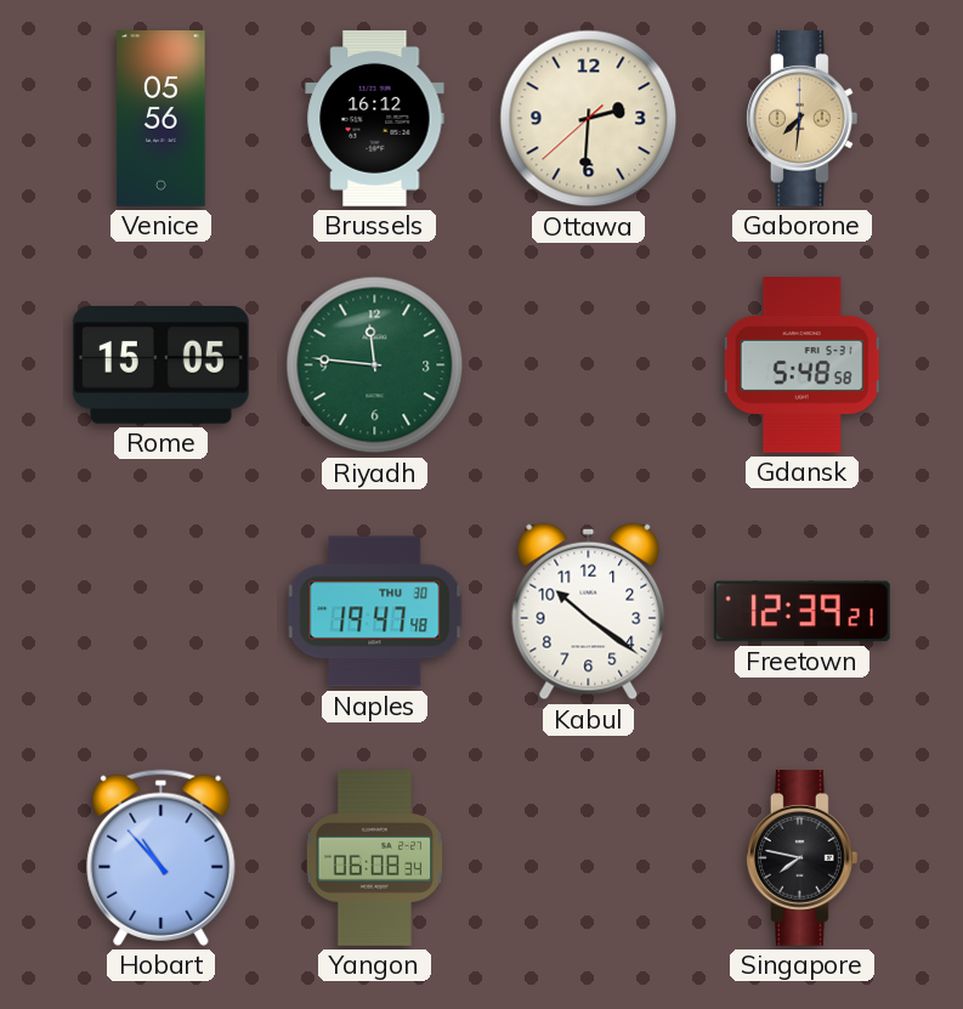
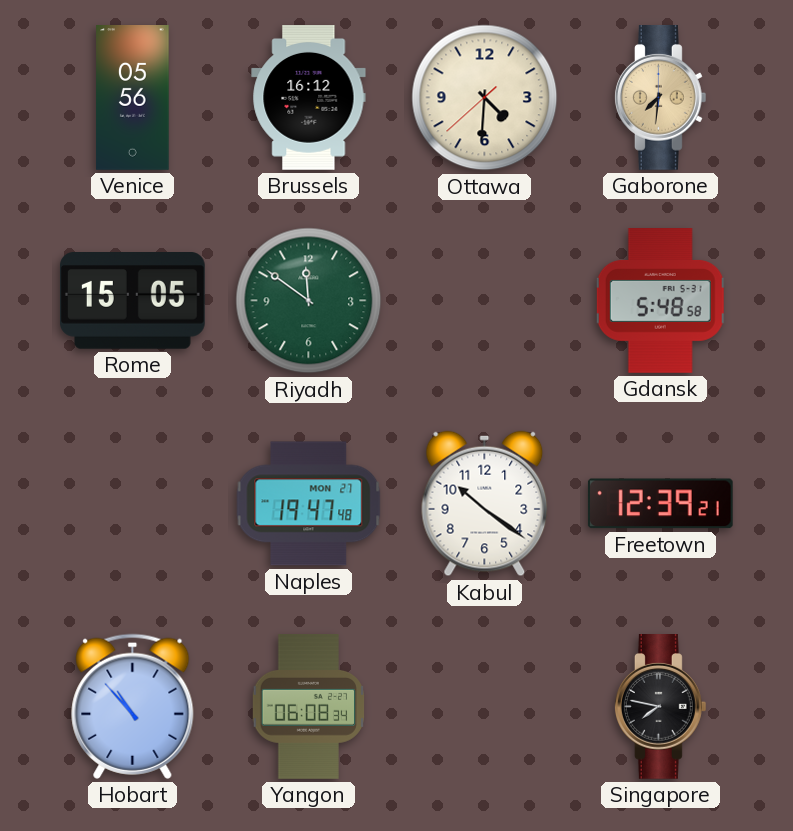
Ottawa: 2:30 -> 4:30 (485, 98)
Riyadh: 11:46 -> 11:51 (309, 301)
Naples date: THU 30 -> MON 27 (309, 504)
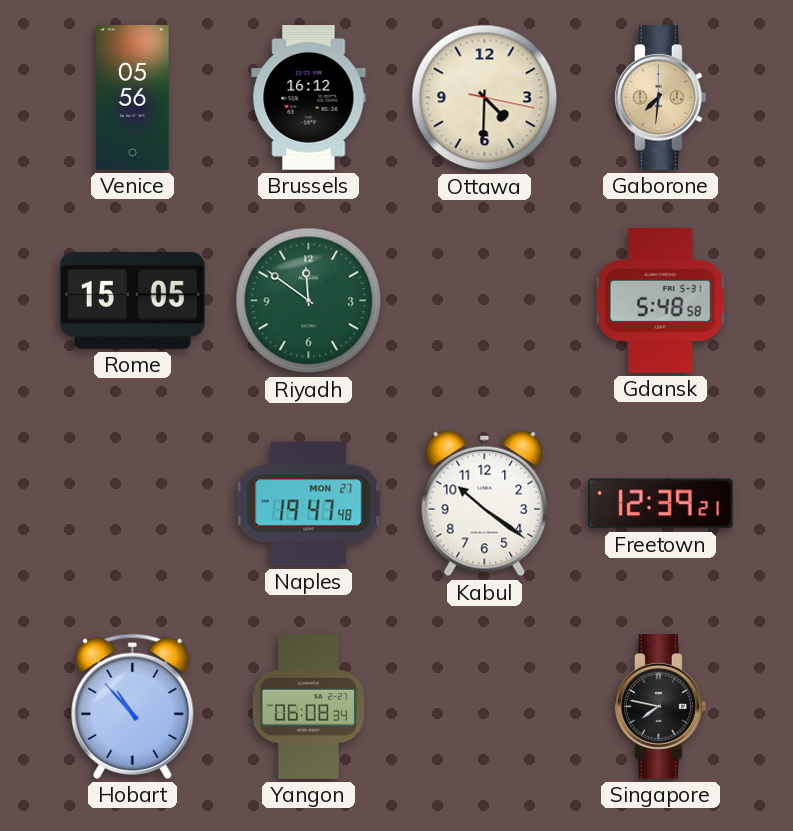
Ottawa: 4:30:38 -> 4:30:17 (485, 98)
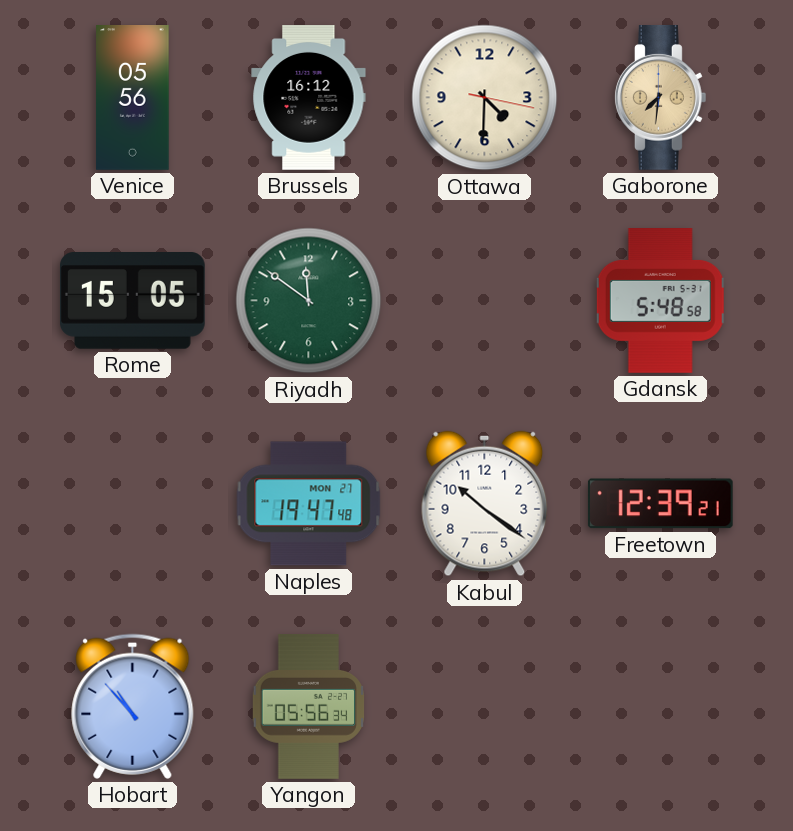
Yangon: 06:08 -> 05:56 (308, 707)
Singapore: 7:47 -> none (660, 707)
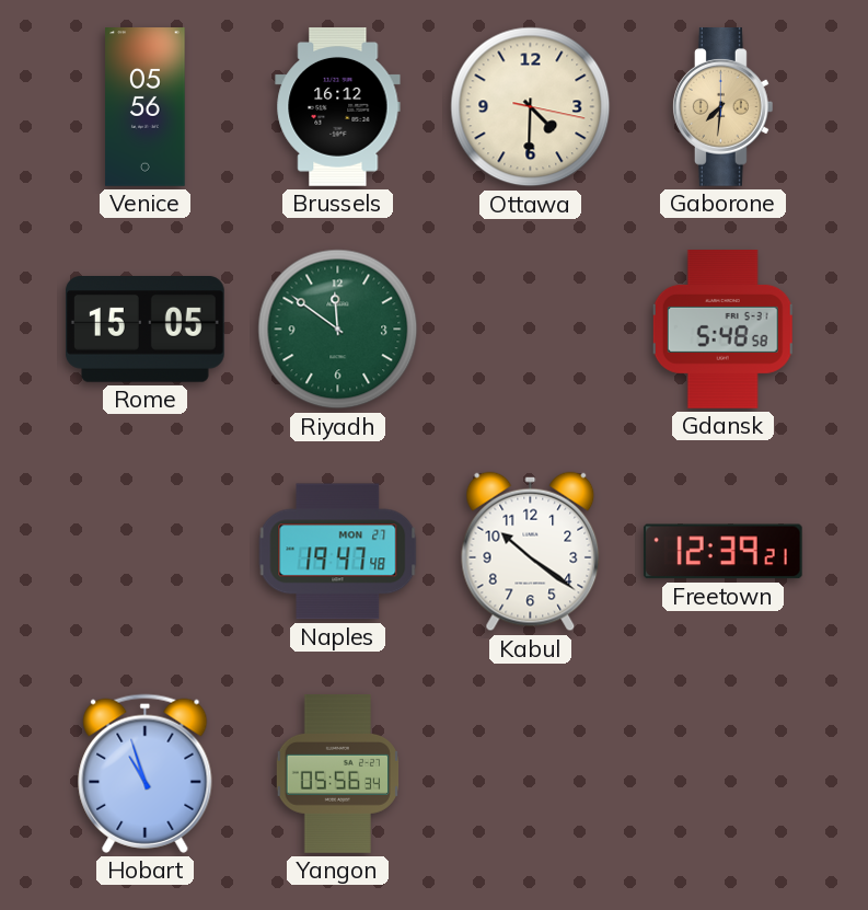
Hobart: 10:53 -> 10:57 (146, 773)
